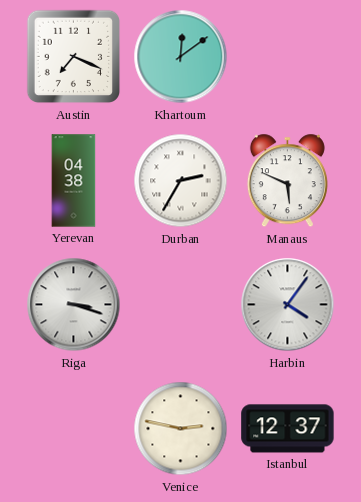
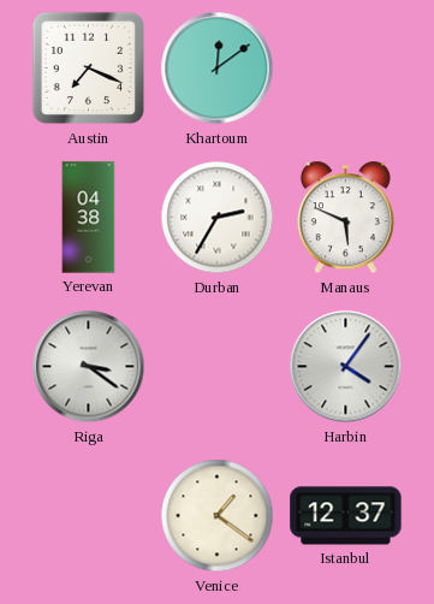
Riga: 3:18 -> 3:21 (89, 367)
Venice: 2:47 -> 1:21 (218, 516)
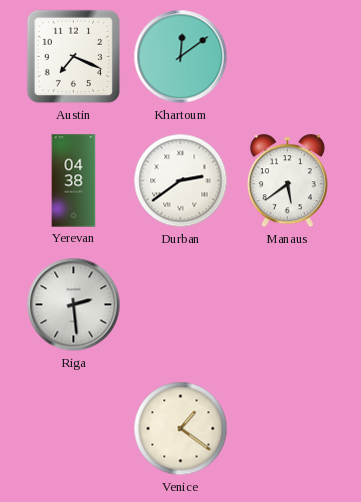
Durban: 2:35 -> 2:39 (181, 181)
Manaus: 5:49 -> 5:39 (287, 181)
Riga: 3:21 -> 2:29 (74, 305)
Harbin: 4:06 -> none (346, 367)
Istanbul: 12:37 -> none (346, 516)
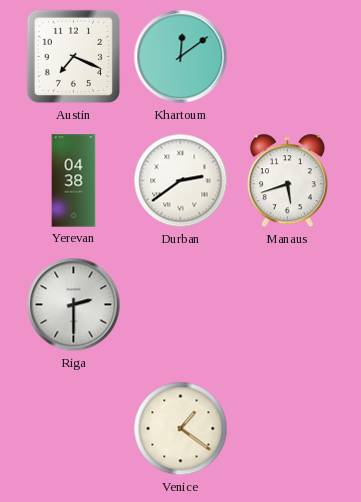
Manaus: 5:39 -> 5:42 (287, 181)
Riga: 2:29 -> 2:30 (74, 305)
